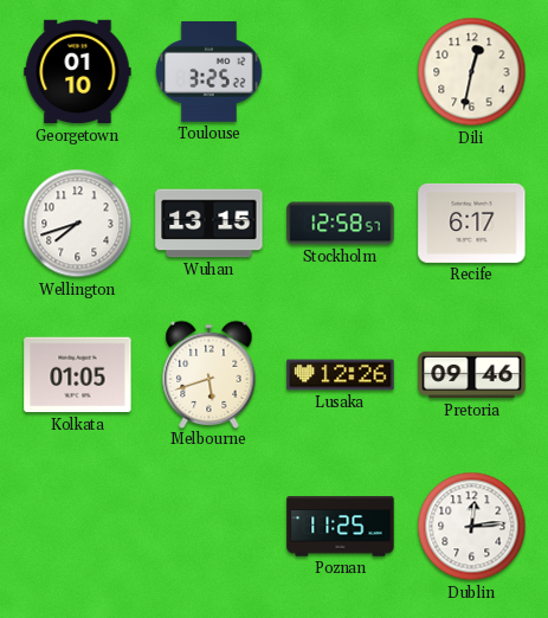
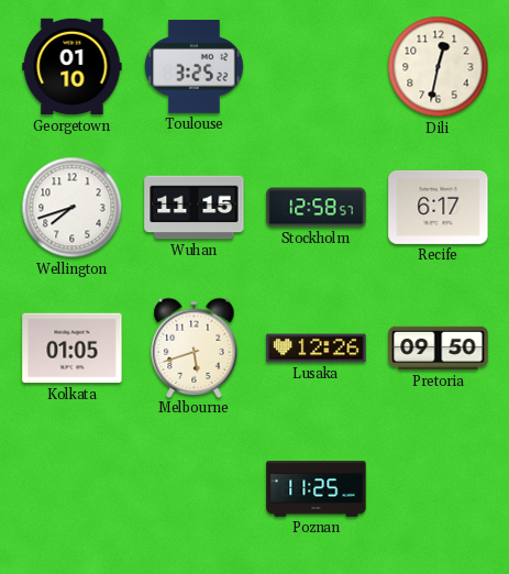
Wuhan: 13:15 -> 11:15 (195, 208)
Pretoria: 09:46 -> 09:50 (439, 349)
Dublin: 12:14 -> none (472, 527)
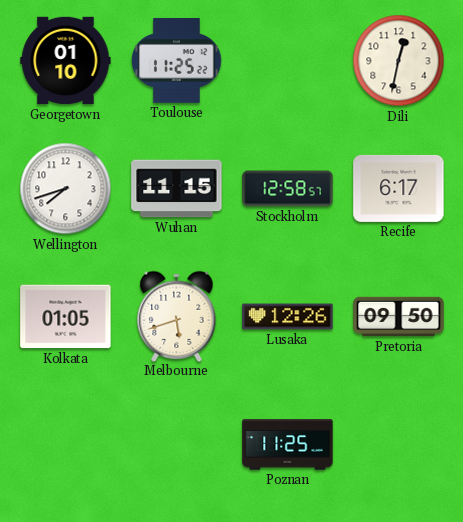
Toulouse: 3:25 -> 11:25 (177, 60)
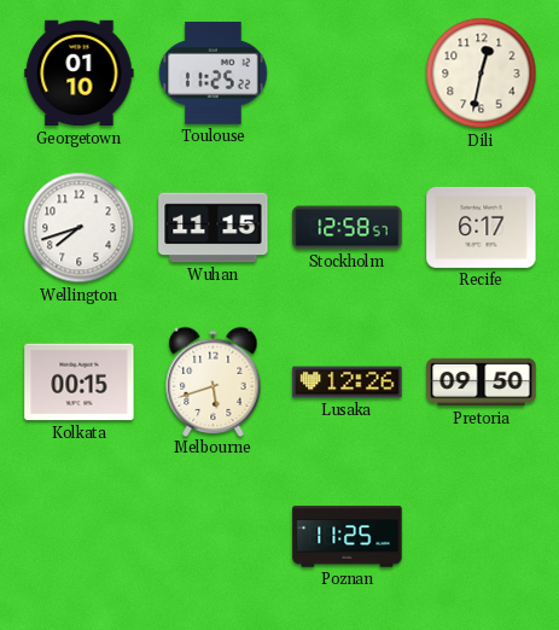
Kolkata: 01:05 -> 00:15 (80, 383)
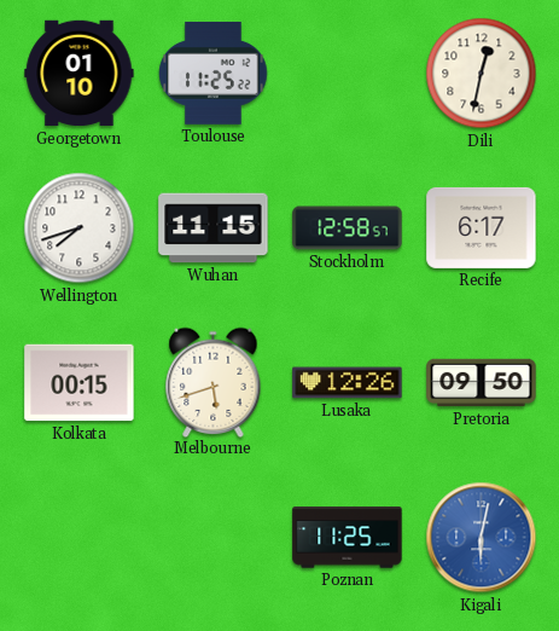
Kigali: none -> 6:02 (482, 538)
